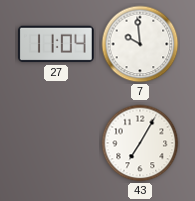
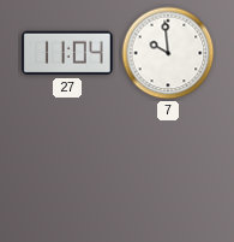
43: 7:05 -> none (140, 143)
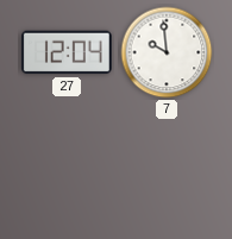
27: 11:04 -> 12:04 (67, 52)
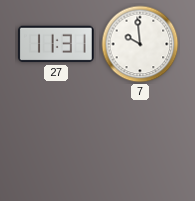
27: 12:04 -> 11:31 (56, 44)
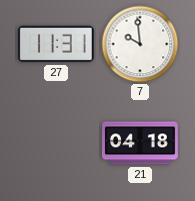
21: none -> 04:18 (141, 143)
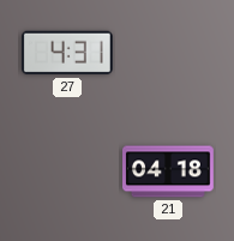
27: 11:31 -> 4:31 (67, 53)
7: 9:59 -> none (140, 44)
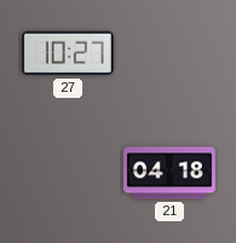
27: 4:31 -> 10:27 (68, 53)
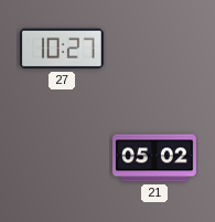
21: 04:18 -> 05:02 (155, 158)
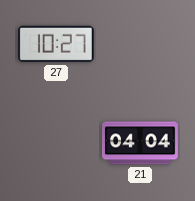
21: 05:02 -> 04:04 (141, 143)
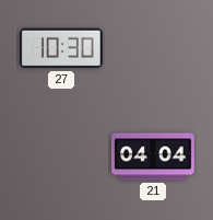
27: 10:27 -> 10:30 (61, 48)
